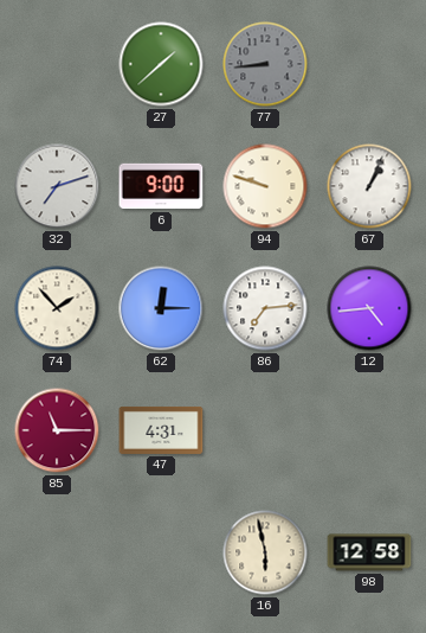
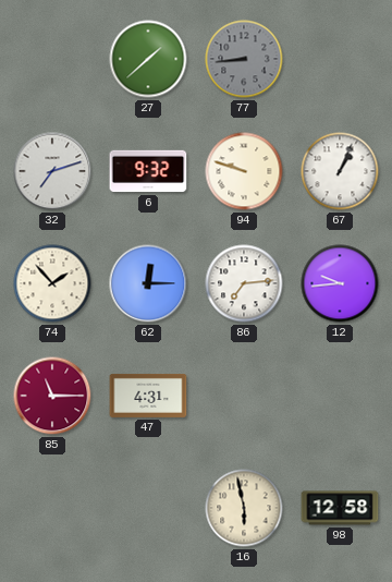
6: 9:00 -> 9:32 (148, 171)
12: 4:44 -> 9:44 (340, 283)
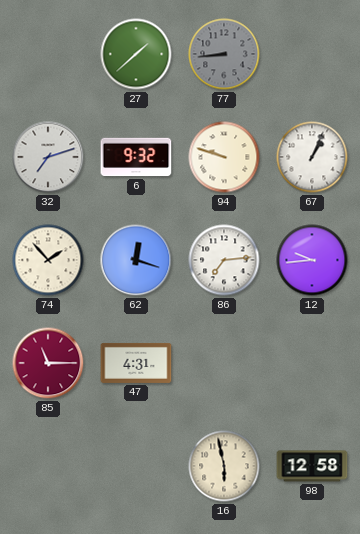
62: 12:15 -> 12:18 (136, 260)
